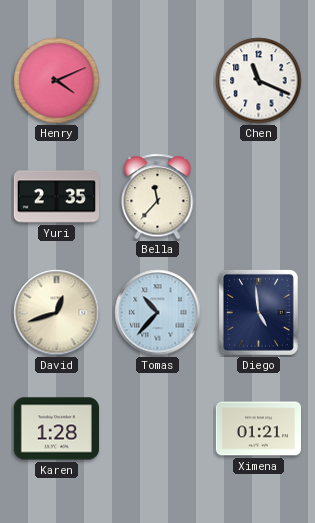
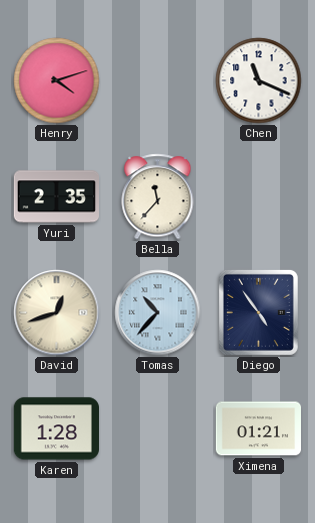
Henry: 4:11 -> 4:12 (57, 81)
Diego: 4:59 -> 4:54 (258, 312)
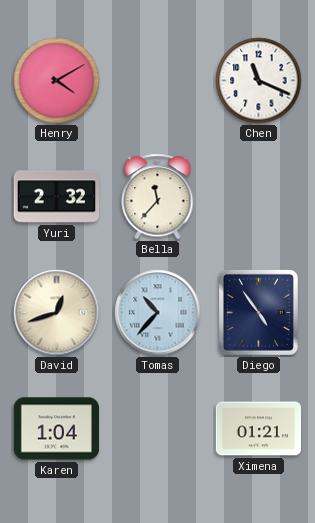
Henry: 4:12 -> 4:10 (57, 81)
Yuri: 2:35 -> 2:32 (56, 197)
Karen: 1:28 -> 1:04 (56, 429)
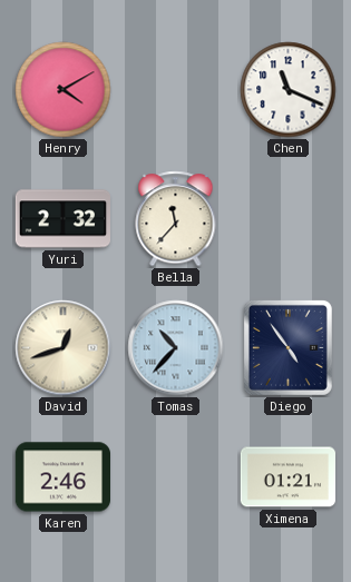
Karen: 1:04 -> 2:46 (62, 477)
